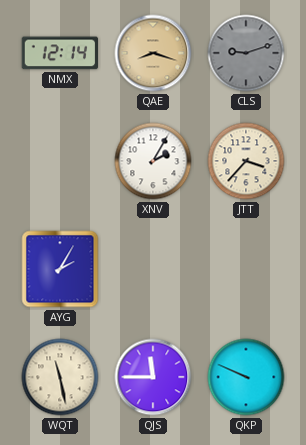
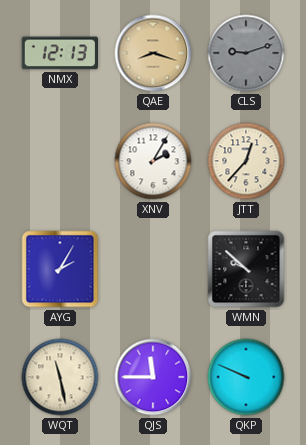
NMX: 12:14 -> 12:13 (59, 53)
JTT: 3:37 -> 12:37 (246, 161)
WMN: none -> 9:52 (246, 269)
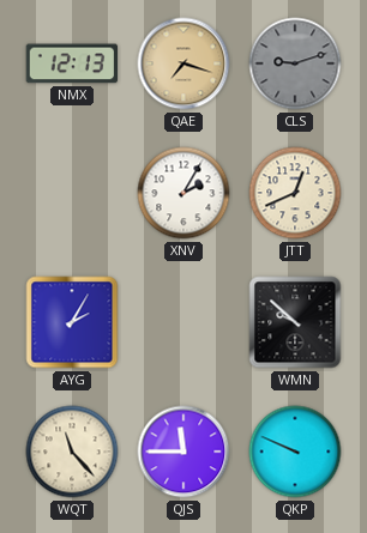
QAE: 8:18 -> 7:18 (183, 63)
JTT: 12:37 -> 12:41 (295, 193)
WQT: 11:28 -> 11:23 (72, 452)
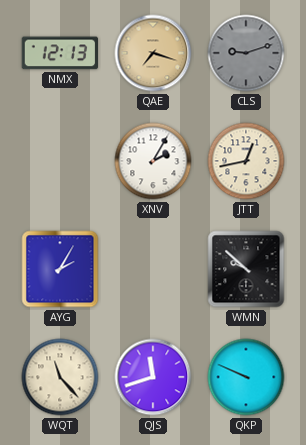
JTT: 12:41 -> 12:43 (246, 161)
QJS: 11:45 -> 11:42 (153, 377)
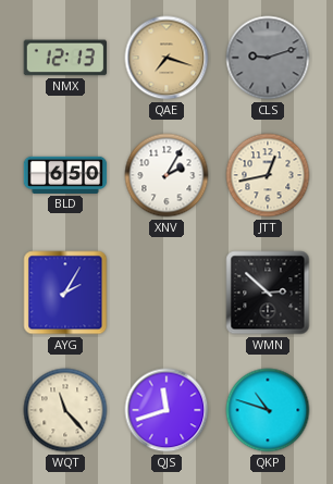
BLD: none -> 6:50 (65, 175)
WMN: 9:52 -> 2:52 (268, 293)
QKP: 9:49 -> 10:48 (268, 410)
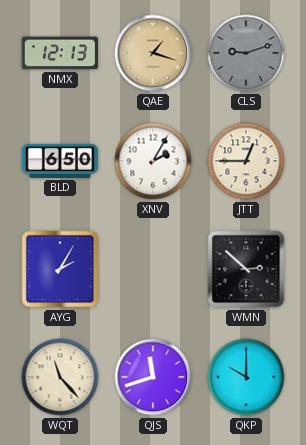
QAE: 7:18 -> 1:18 (153, 53)
JTT: 12:43 -> 12:45 (246, 161)
QKP: 10:48 -> 10:00 (246, 377)
